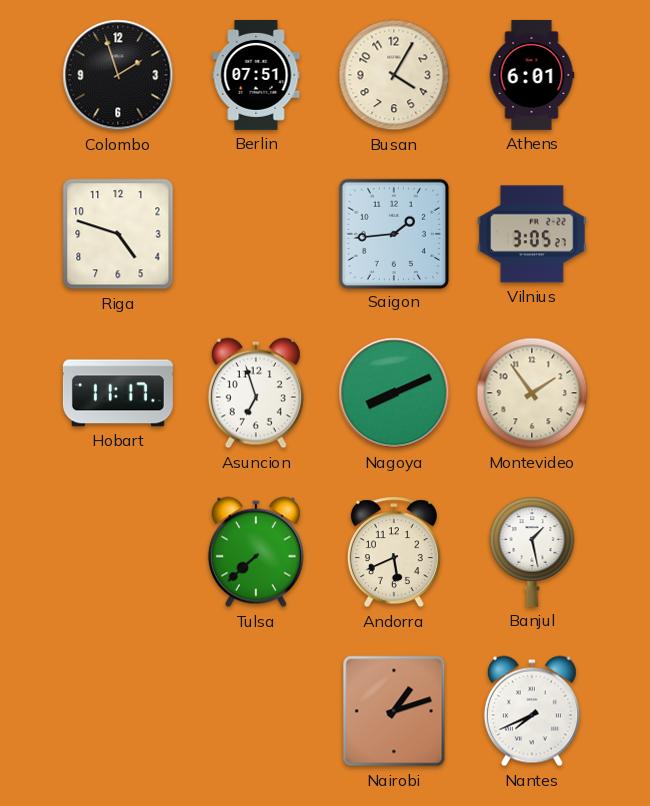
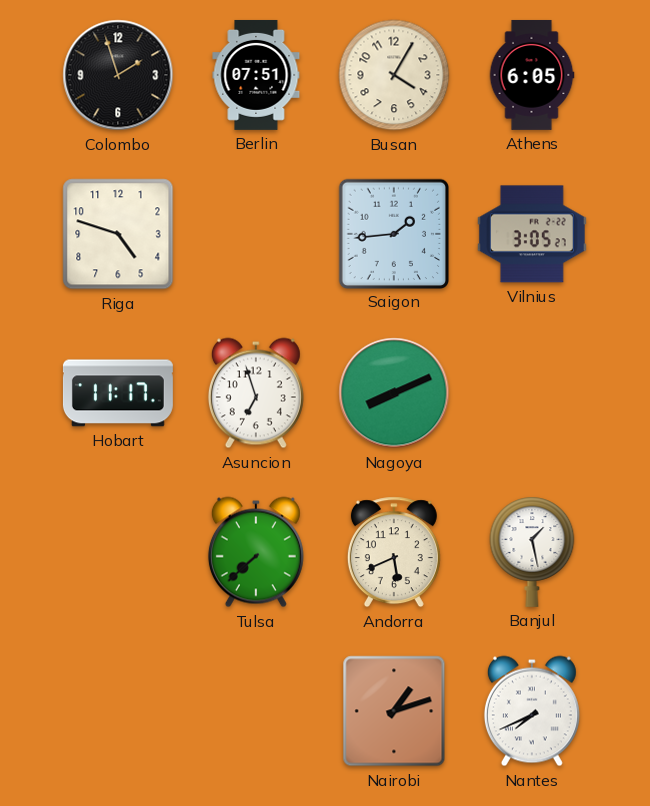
Athens: 6:01 -> 6:05 (532, 75)
Montevideo: 1:54 -> none (532, 393)
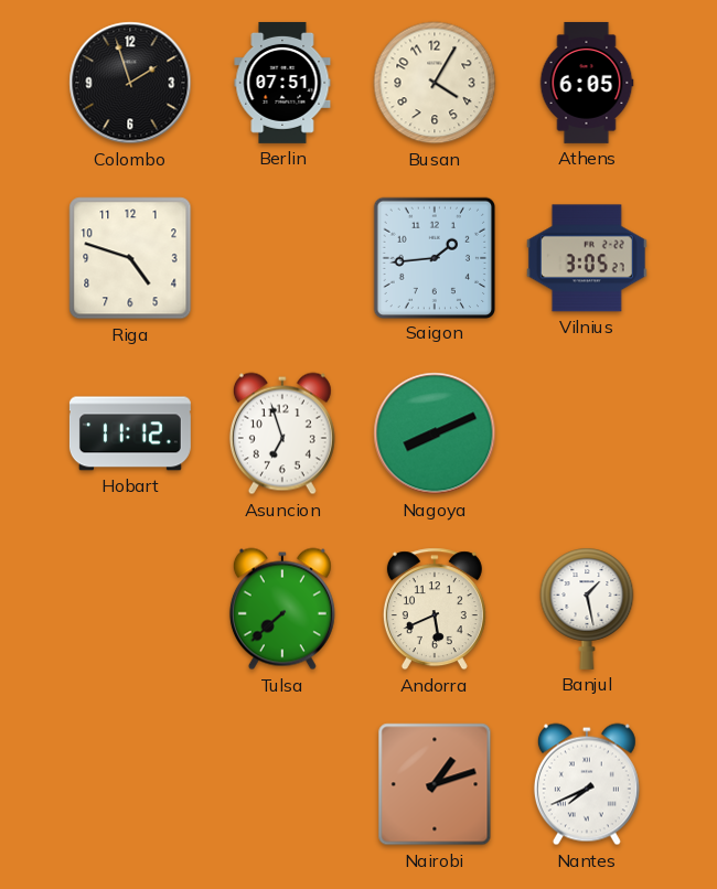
Hobart: 11:17 -> 11:12 (130, 433)
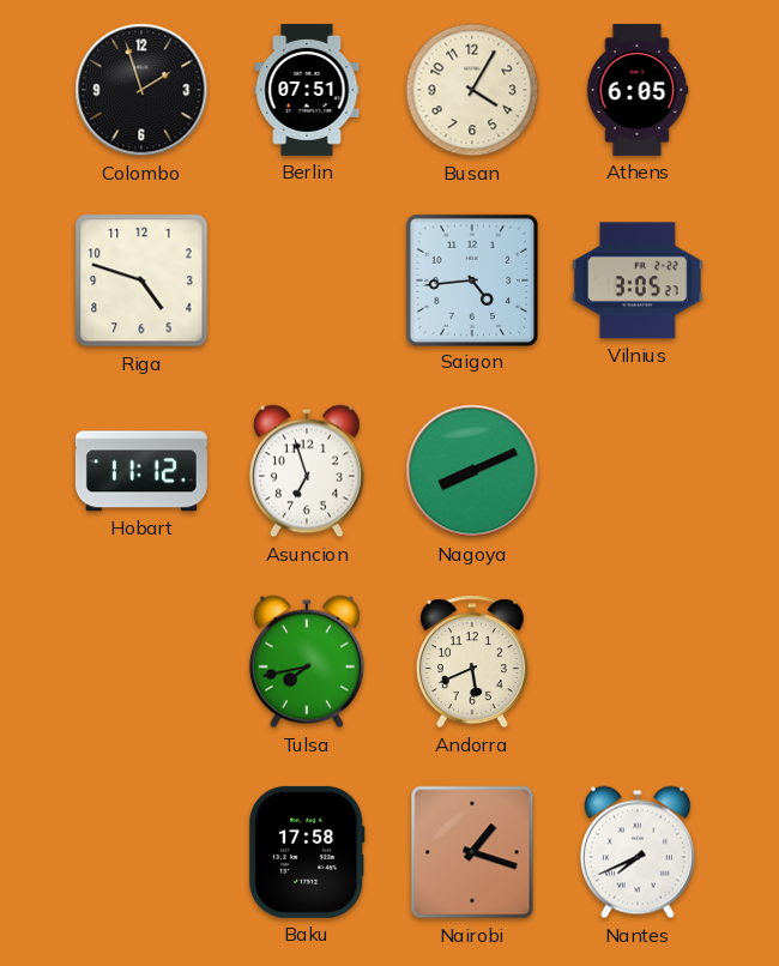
Saigon: 1:44 -> 4:44 (471, 279)
Tulsa: 7:38 -> 7:43 (307, 662)
Banjul: 1:28 -> none (587, 609)
Baku: none -> 17:58 (307, 852)
Nairobi: 1:12 -> 1:18 (472, 852)
